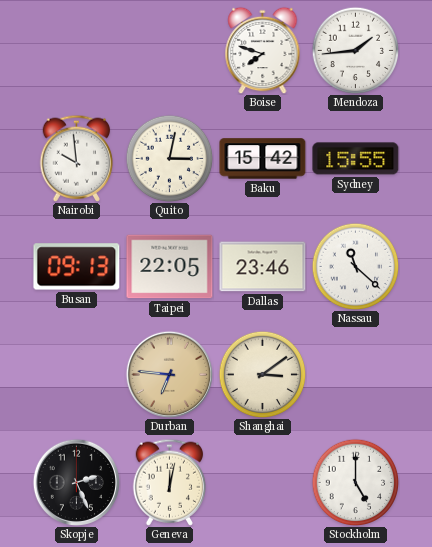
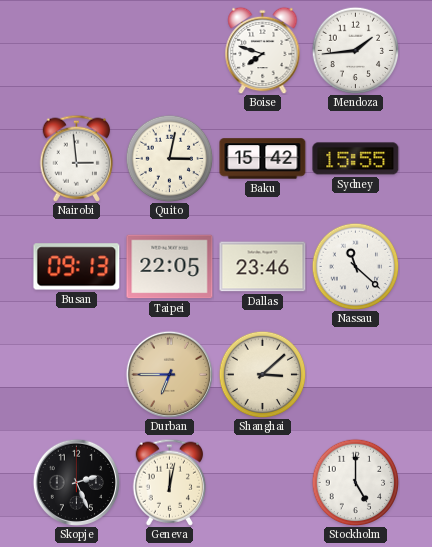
Nairobi: 9:59 -> 2:59 (77, 158)
Durban: 6:46 -> 6:45 (169, 374)
Shanghai: 3:09 -> 3:08 (262, 374)
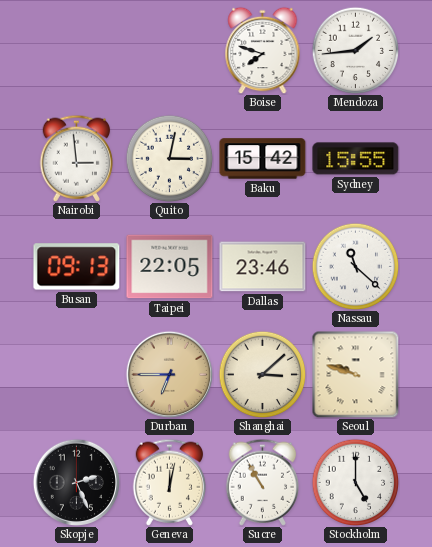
Seoul: none -> 9:48 (355, 374)
Sucre: none -> 10:55 (263, 482)
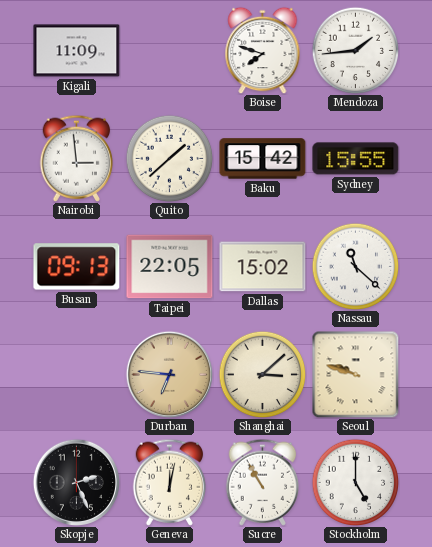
Kigali: none -> 11:09 (77, 51)
Quito: 3:02 -> 1:38 (169, 158)
Dallas: 23:46 -> 15:02 (263, 267)
Durban: 6:45 -> 6:46 (169, 374)
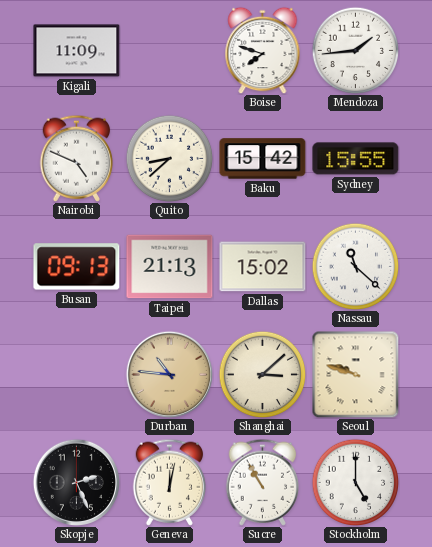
Nairobi: 2:59 -> 4:49 (77, 158)
Quito: 1:38 -> 8:38 (169, 158)
Taipei: 22:05 -> 21:13 (170, 267)
Durban: 6:46 -> 10:46 (169, 374)
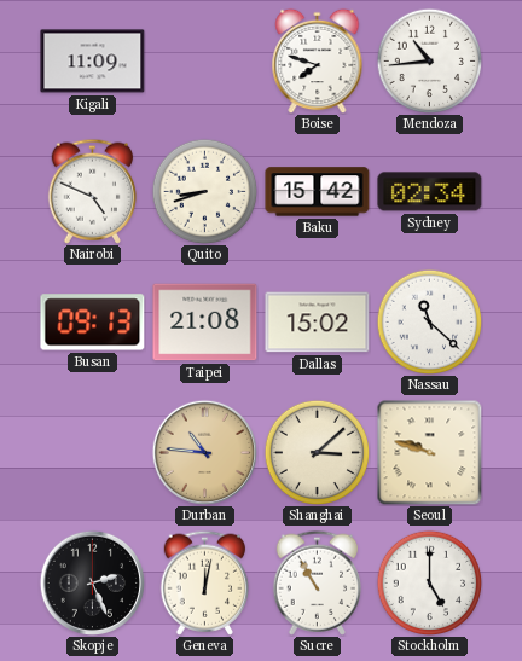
Mendoza: 1:44 -> 10:44 (429, 60)
Quito: 8:38 -> 8:42 (204, 191)
Sydney: 15:55 -> 02:34 (430, 192)
Taipei: 21:13 -> 21:08 (205, 323)
